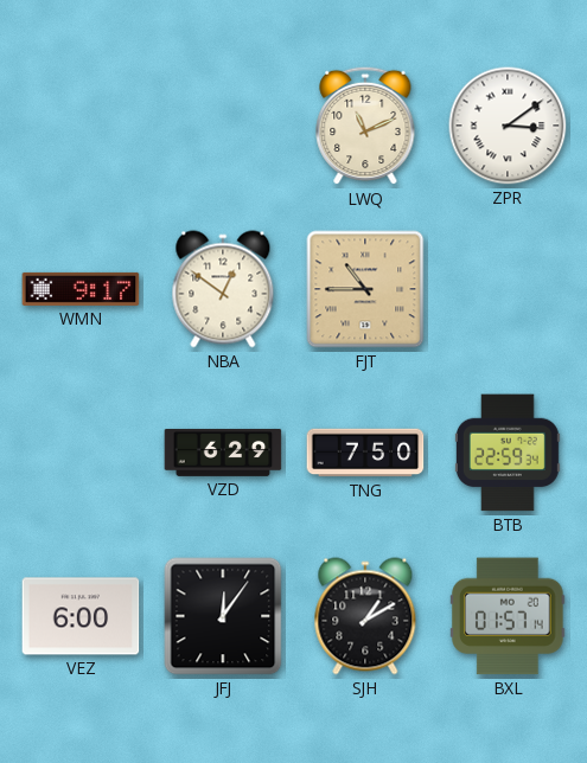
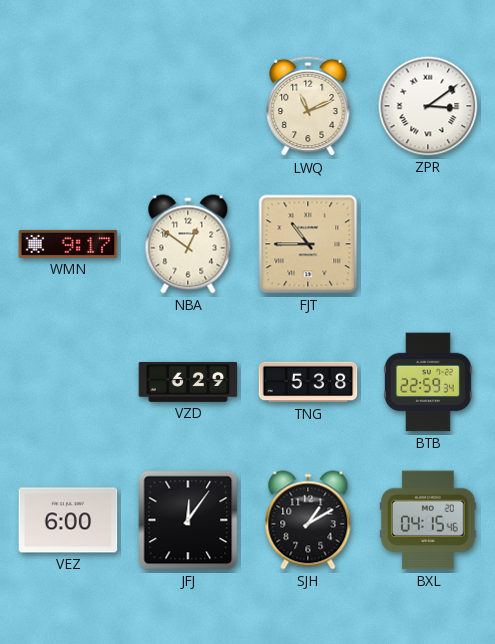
TNG: 7:50 -> 5:38 (308, 382)
BXL: 01:57 -> 04:15 (428, 520)
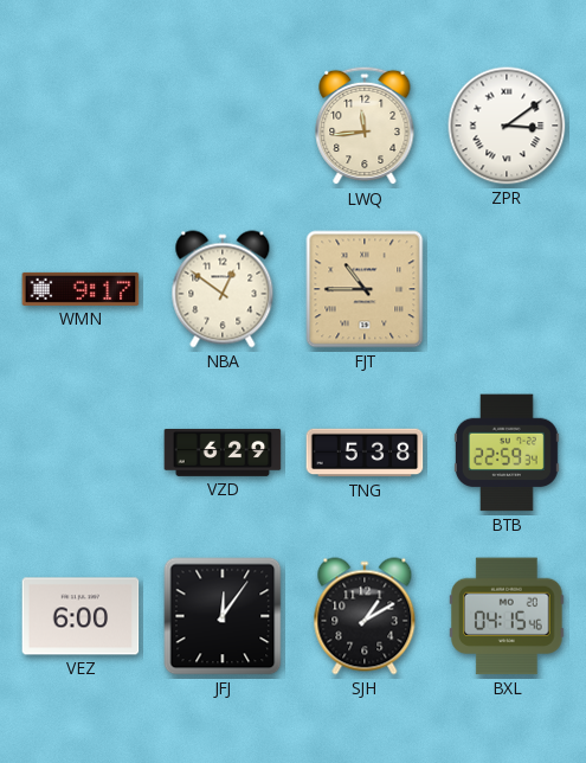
LWQ: 11:11 -> 11:44 (365, 126)
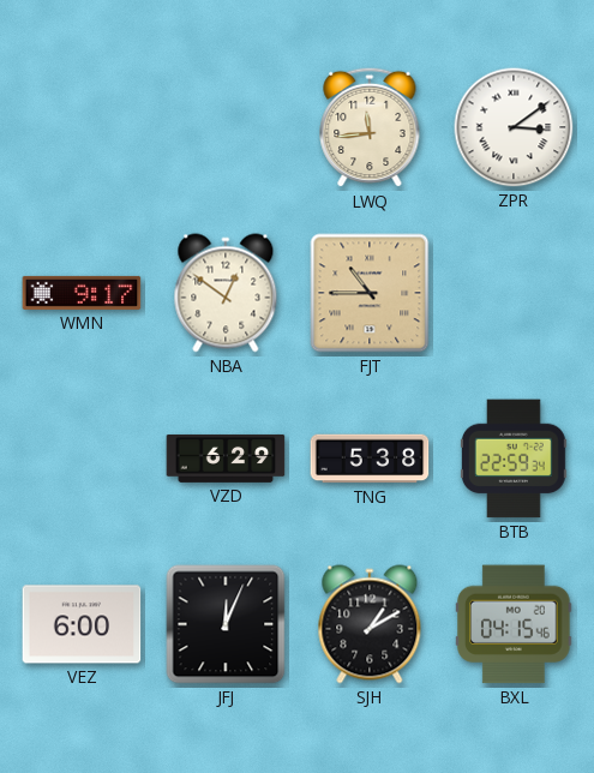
JFJ: 12:06 -> 12:04 (226, 624)
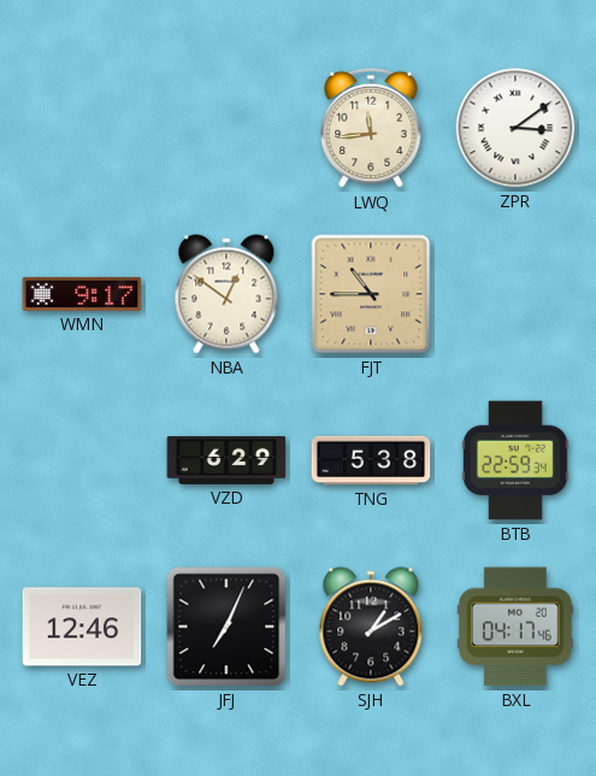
VEZ: 6:00 -> 12:46 (82, 627)
JFJ: 12:04 -> 7:04 (226, 627)
BXL: 04:15 -> 04:17 (515, 627)
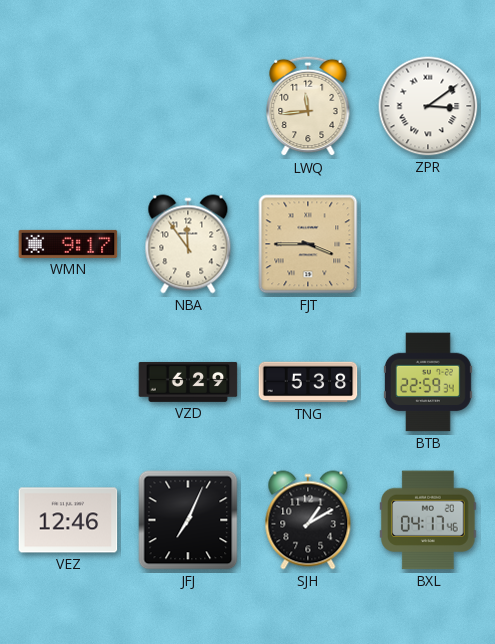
NBA: 12:51 -> 11:54 (188, 244)
FJT: 10:45 -> 3:45 (308, 244)
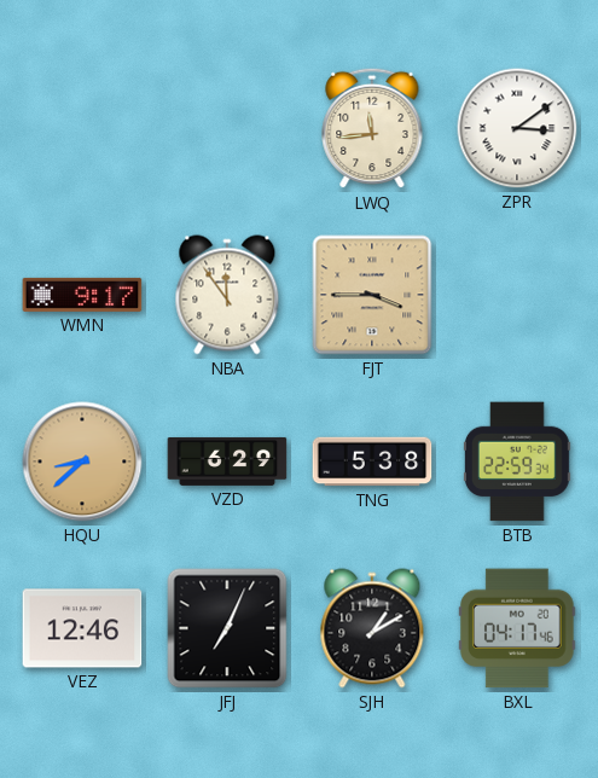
HQU: none -> 8:38 (82, 461)
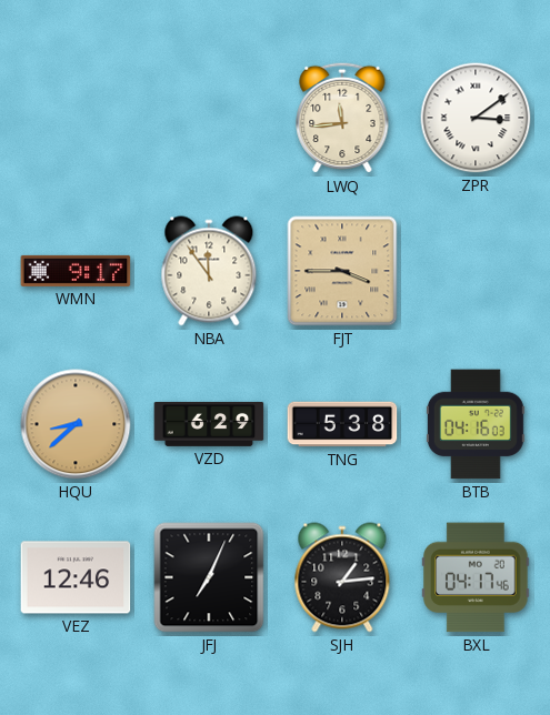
BTB: 22:59 -> 04:16 (476, 424)
SJH: 1:10 -> 1:14 (342, 577)
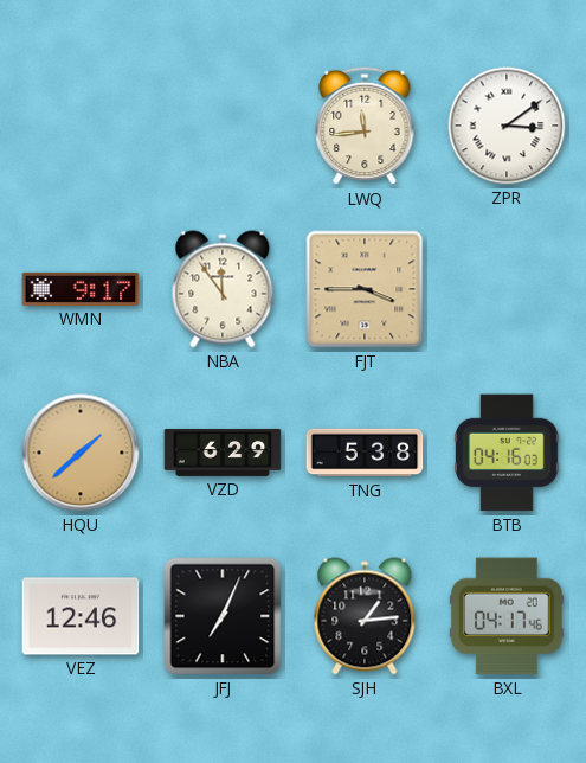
HQU: 8:38 -> 1:38 (81, 453)
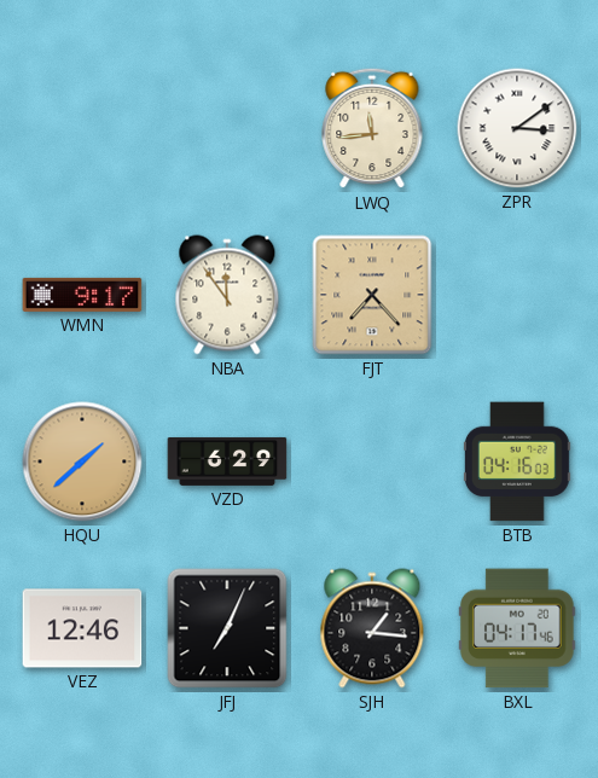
FJT: 3:45 -> 7:23 (372, 295)
TNG: 5:38 -> none (365, 453)
SJH: 1:14 -> 1:16 (372, 628)
